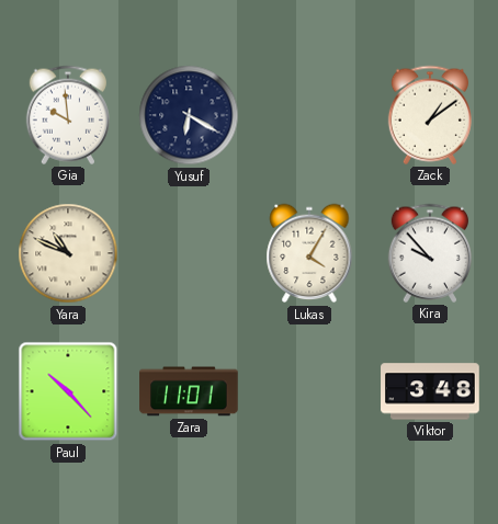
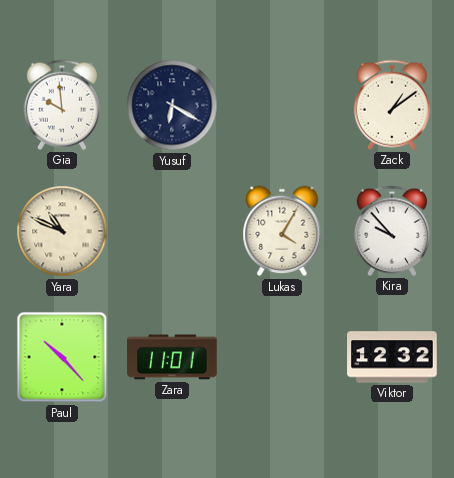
Viktor: 3:48 -> 12:32 (392, 357)
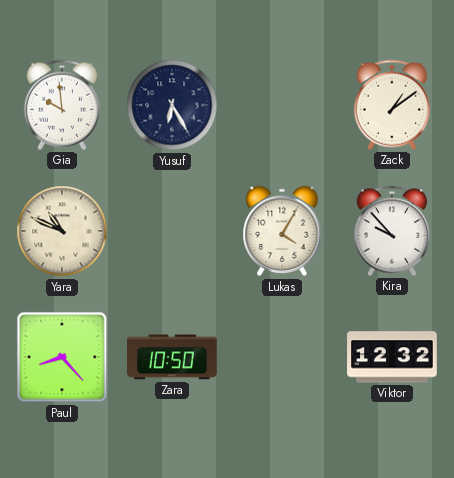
Yusuf: 6:20 -> 6:25 (172, 105)
Paul: 10:23 -> 8:23 (62, 357)
Zara: 11:01 -> 10:50 (172, 357)
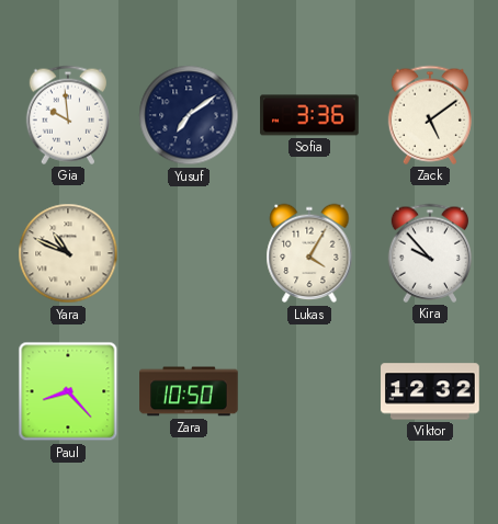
Yusuf: 6:25 -> 7:09 (189, 115)
Sofia: none -> 3:36 (309, 115)
Zack: 1:09 -> 5:09 (430, 115)
